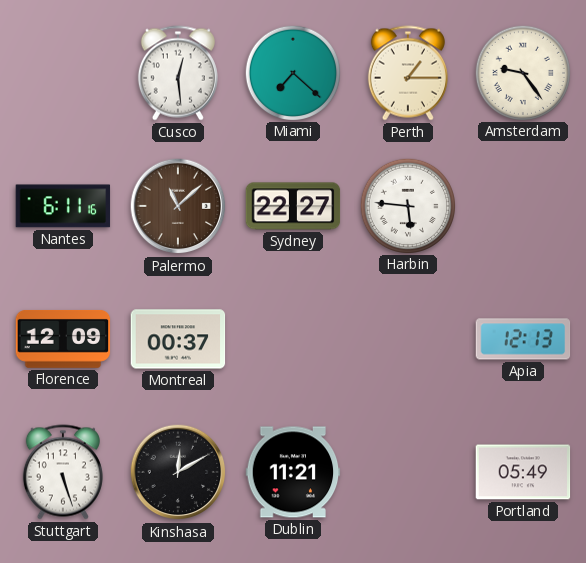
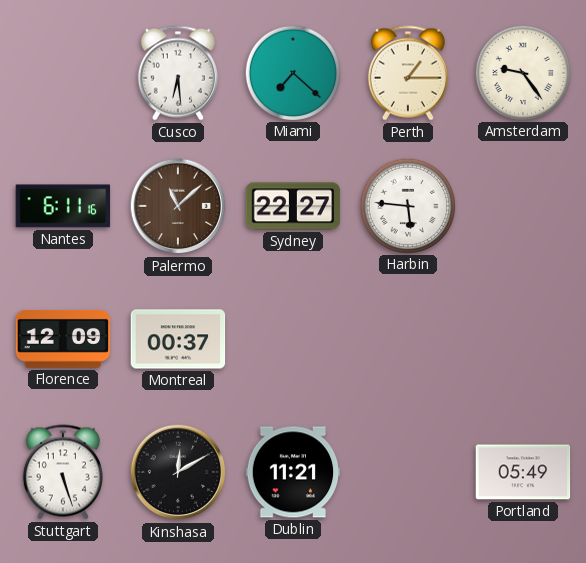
Cusco: 12:29 -> 6:29 (178, 73)
Apia: 12:13 -> none (523, 339)
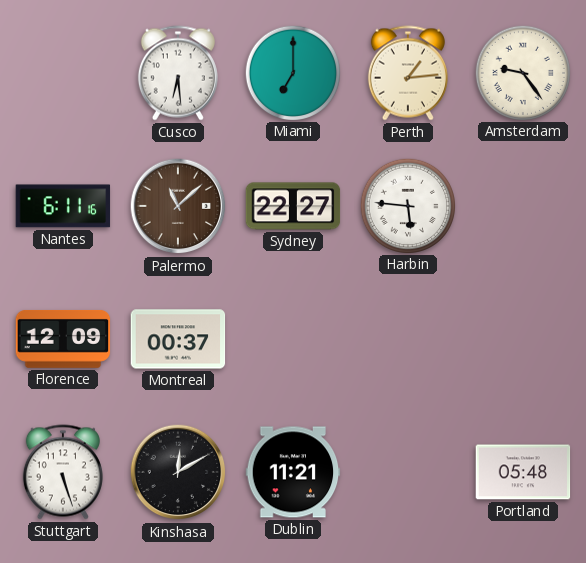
Miami: 7:22 -> 7:00 (292, 72)
Perth: 1:15 -> 1:14 (408, 73)
Portland: 05:49 -> 05:48 (523, 472)
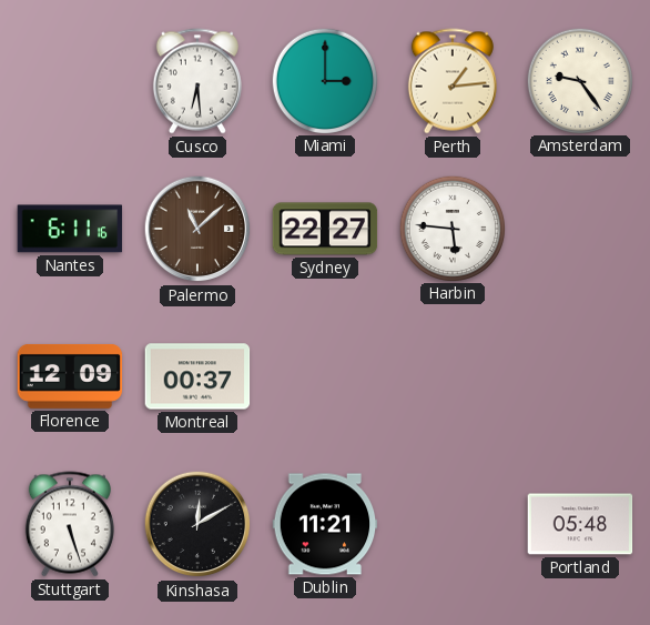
Miami: 7:00 -> 3:00 (324, 80)
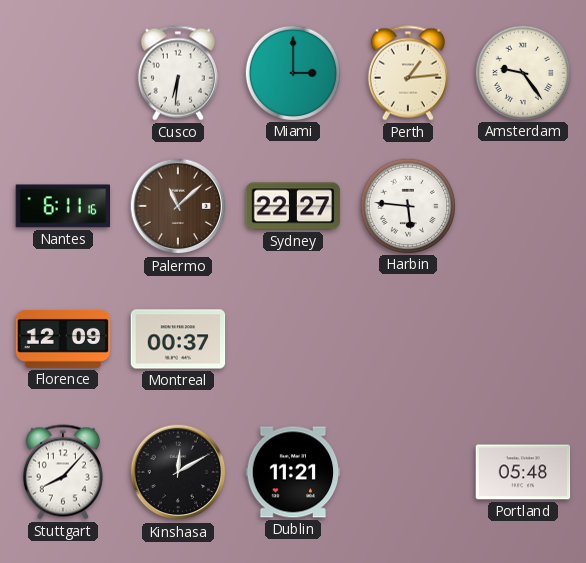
Cusco: 6:29 -> 6:31 (178, 73)
Stuttgart: 5:27 -> 8:07 (63, 472)
